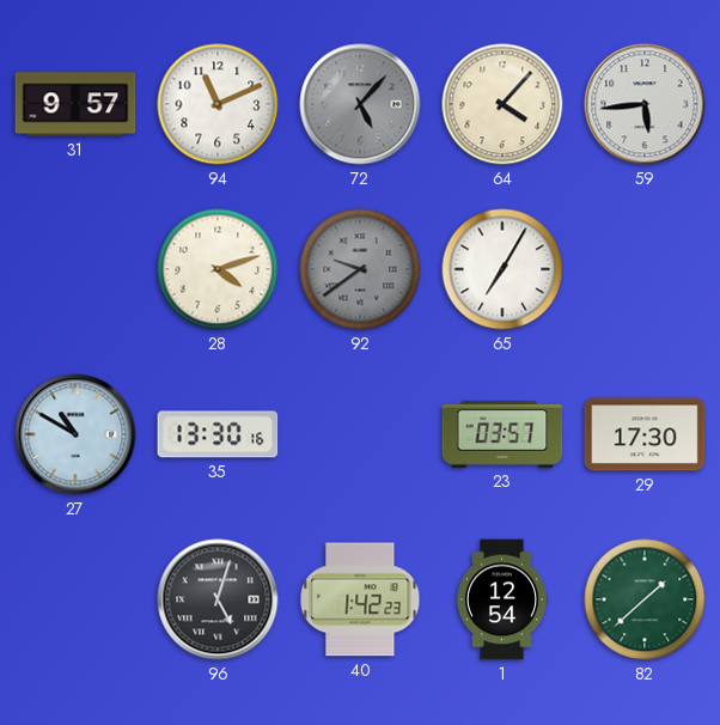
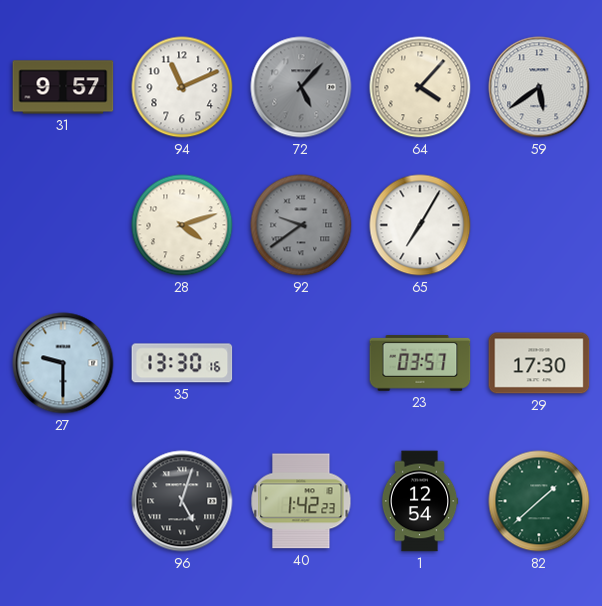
59: 5:44 -> 5:39 (539, 87)
27: 10:50 -> 9:30 (63, 363)
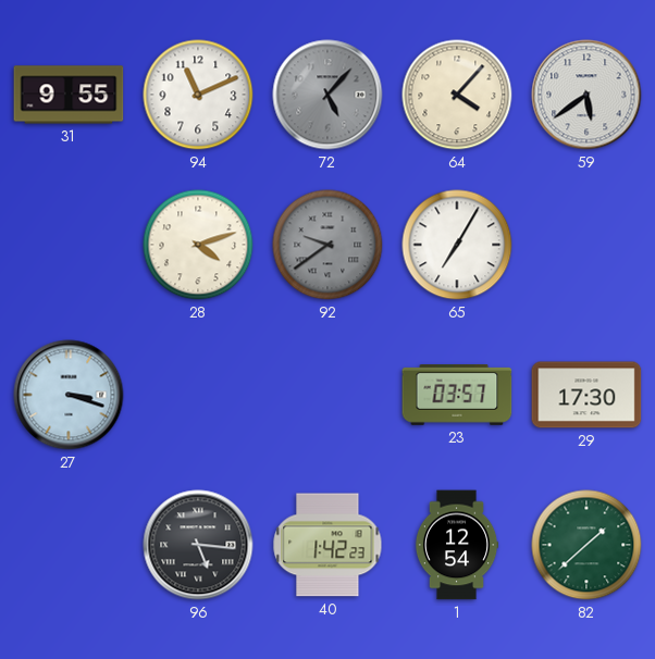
31: 9:57 -> 9:55 (69, 95)
27: 9:30 -> 3:18 (69, 395)
35: 13:30 -> none (182, 363)
96: 5:03 -> 5:16 (198, 545)
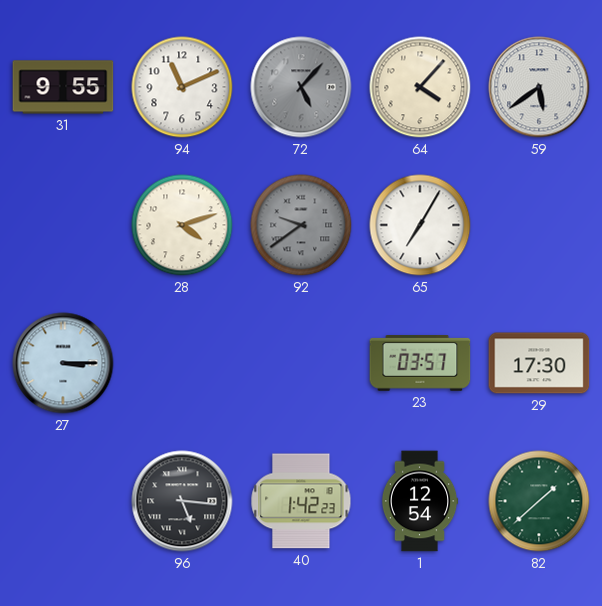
27: 3:18 -> 3:15 (63, 363)
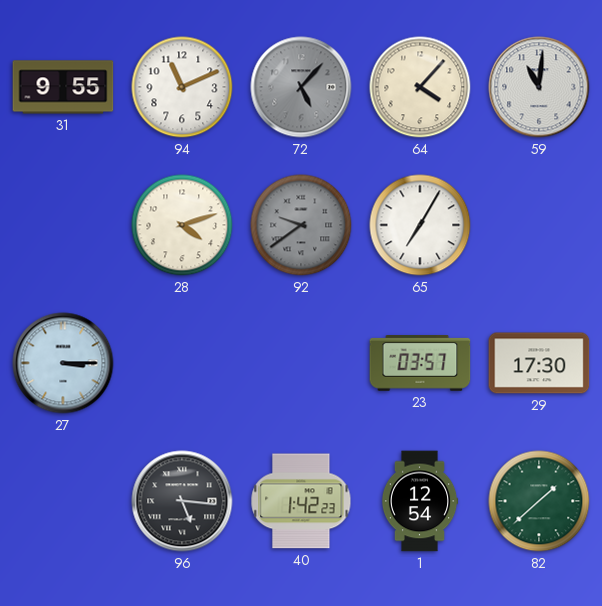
59: 5:39 -> 11:01 (539, 87)
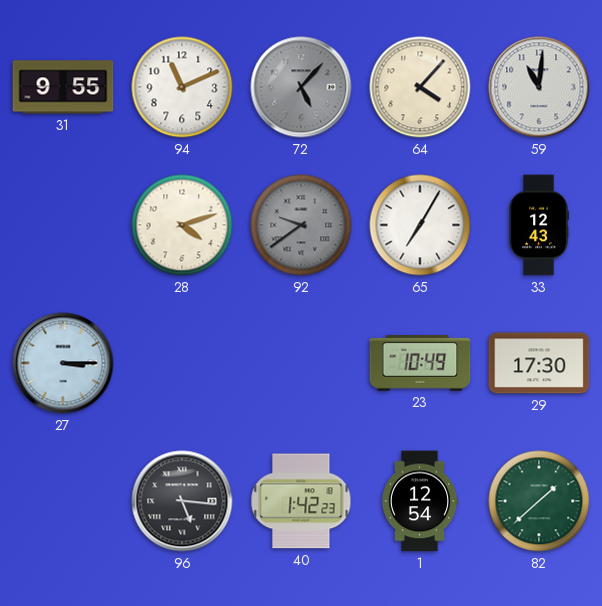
33: none -> 12:43 (539, 225)
23: 03:57 -> 10:49 (420, 364)
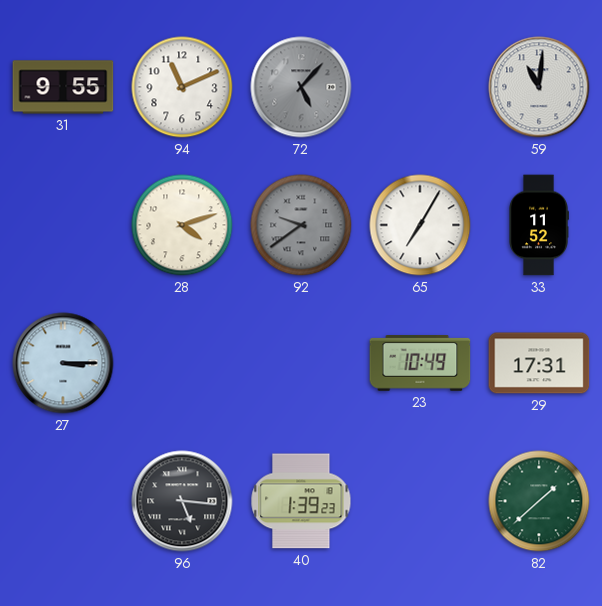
64: 4:07 -> none (420, 87)
33: 12:43 -> 11:52 (539, 225)
29: 17:30 -> 17:31 (539, 363)
40: 1:42 -> 1:39 (301, 501)
1: 12:54 -> none (420, 501)
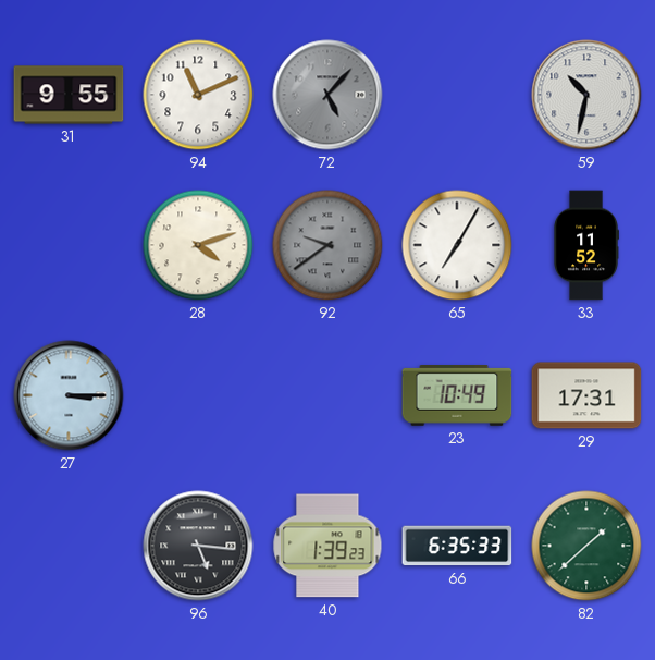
59: 11:01 -> 10:32 (586, 95)
66: none -> 6:35 (457, 546)
